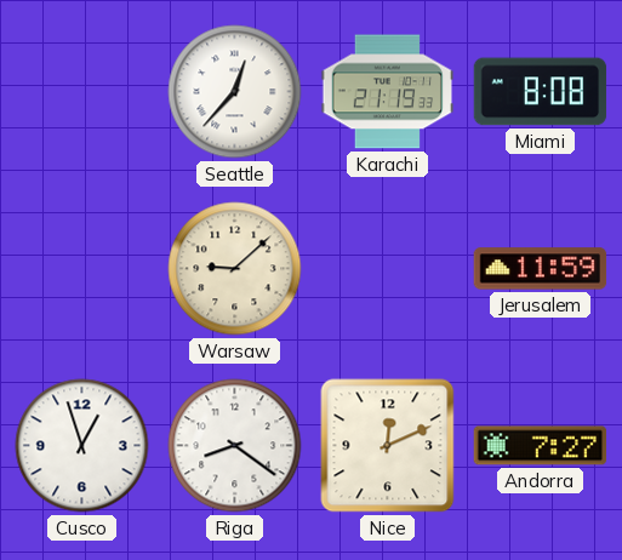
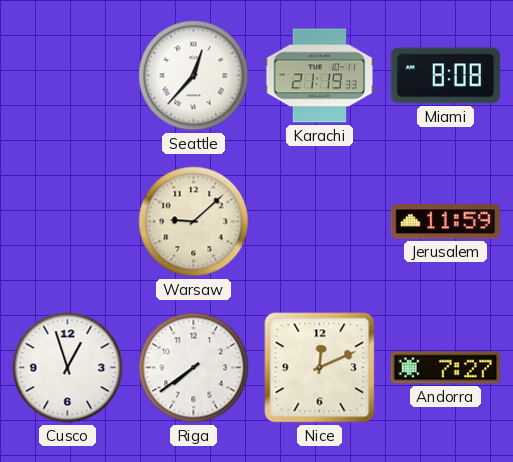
Riga: 8:21 -> 7:39 (194, 368)
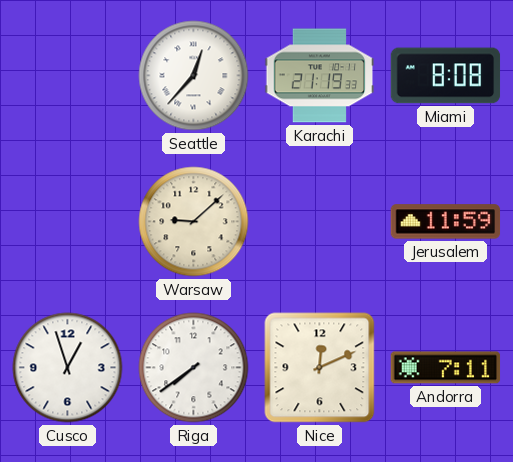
Andorra: 7:27 -> 7:11 (446, 368)
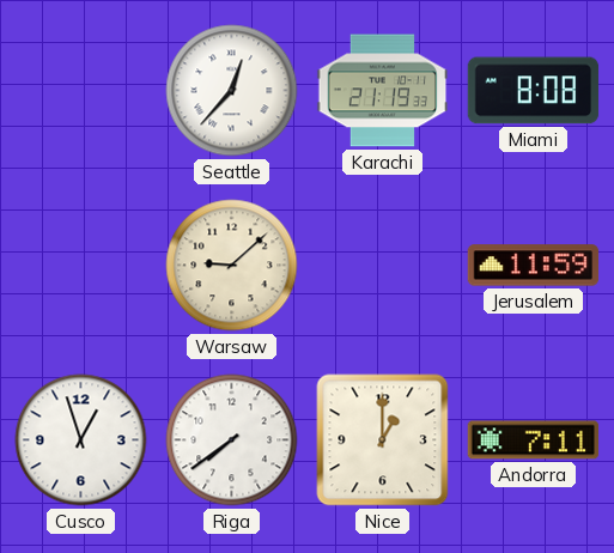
Nice: 12:11 -> 1:00 (383, 440)
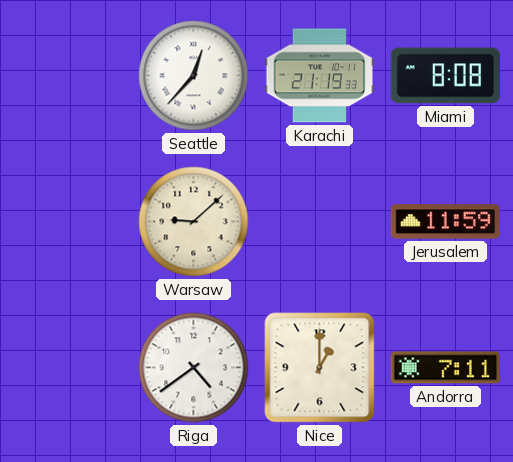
Cusco: 12:57 -> none (81, 440)
Riga: 7:39 -> 4:39 (194, 368)
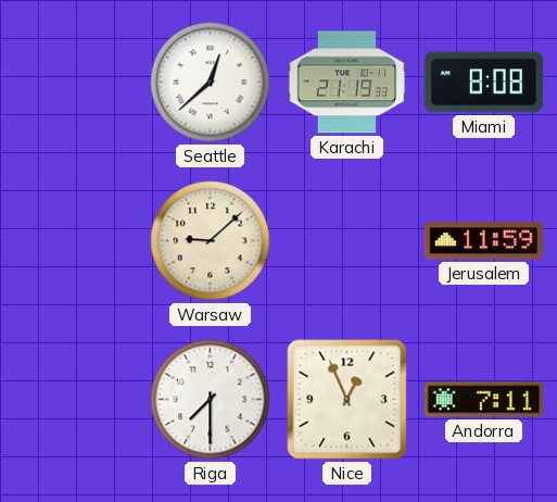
Seattle: 12:37 -> 12:38 (211, 83)
Riga: 4:39 -> 7:30 (211, 400)
Nice: 1:00 -> 12:56 (347, 400)
